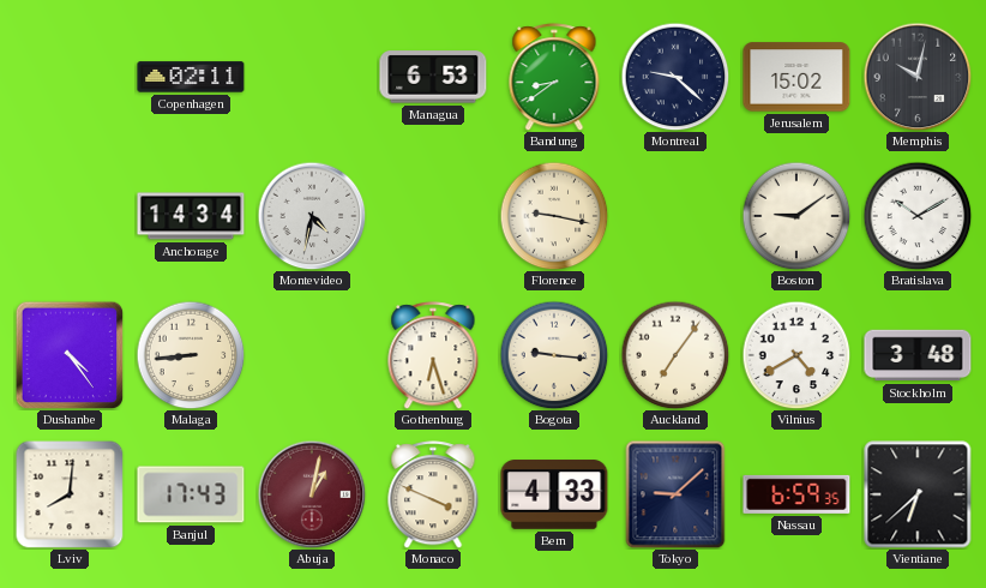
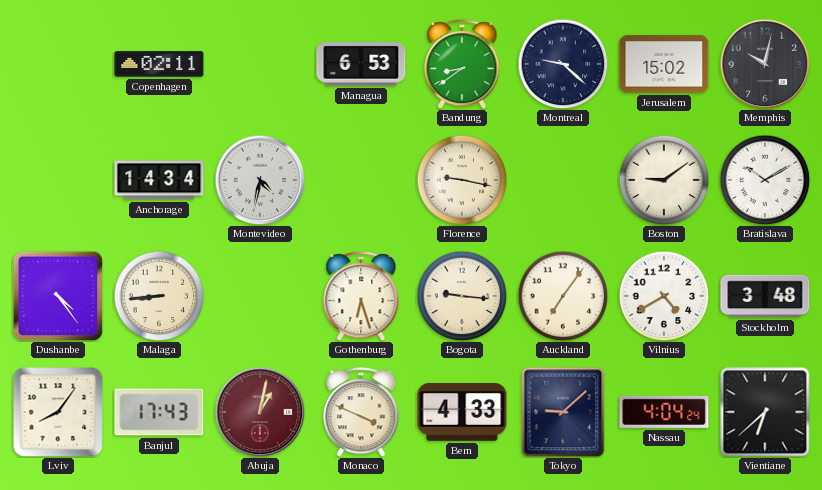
Lviv: 8:01 -> 8:06 (58, 412)
Nassau: 6:59 -> 4:04 (664, 412)
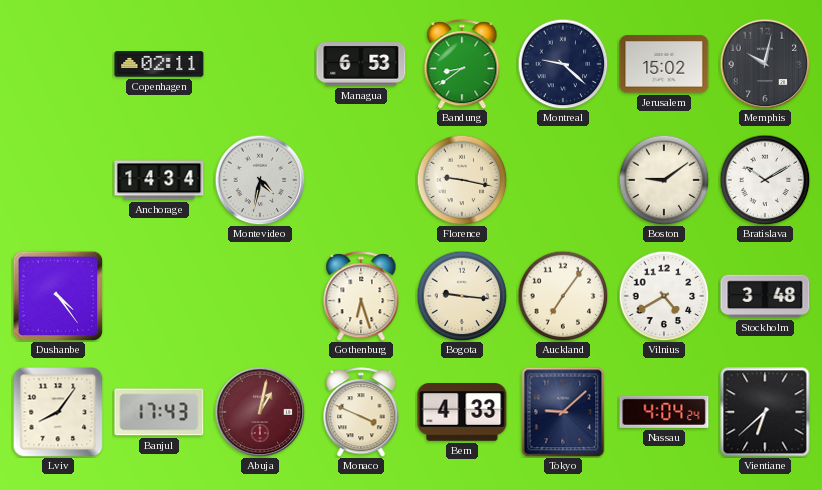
Malaga: 8:44 -> none (159, 296)
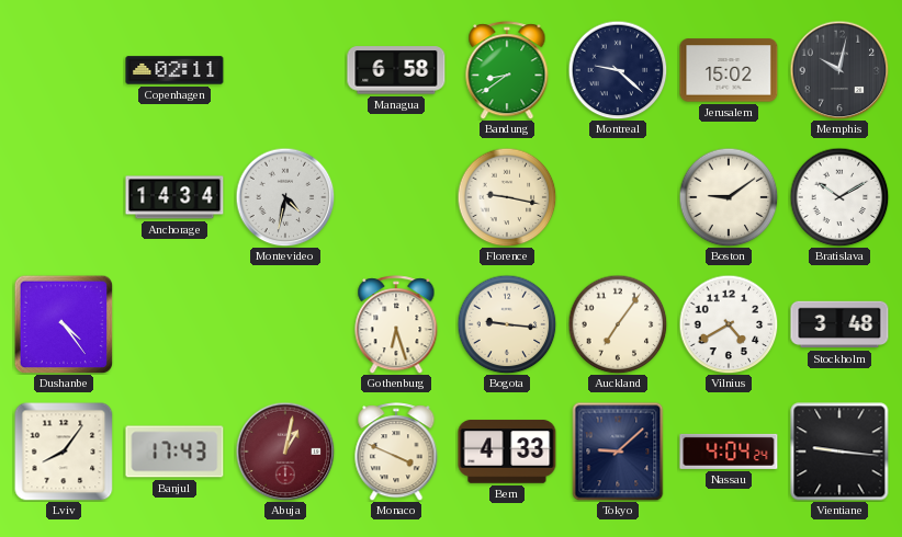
Managua: 6:53 -> 6:58 (396, 70)
Vientiane: 6:38 -> 9:16 (839, 452)
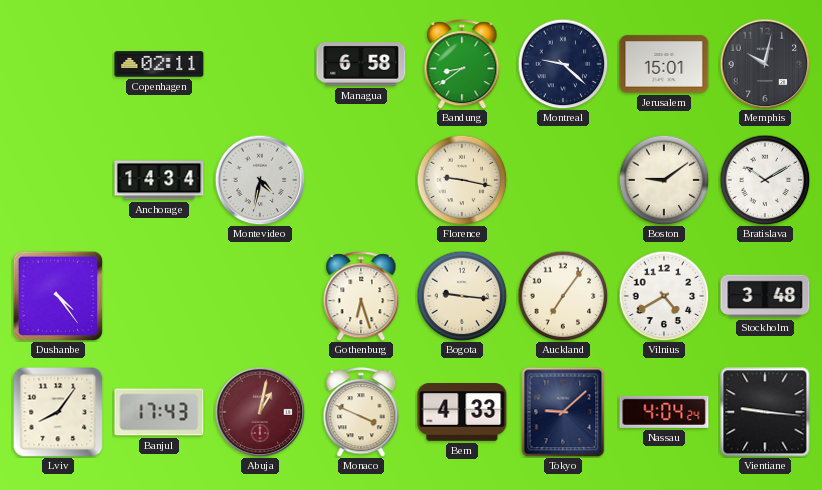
Jerusalem: 15:02 -> 15:01 (664, 64)
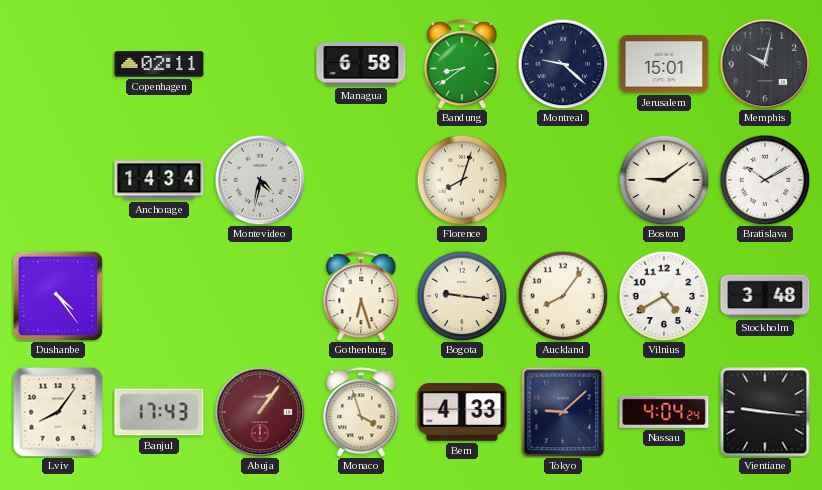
Florence: 9:17 -> 8:03 (462, 180)
Auckland: 7:06 -> 8:06 (563, 296)
Abuja: 1:02 -> 1:06 (260, 412)
Monaco: 3:49 -> 3:57 (361, 412)
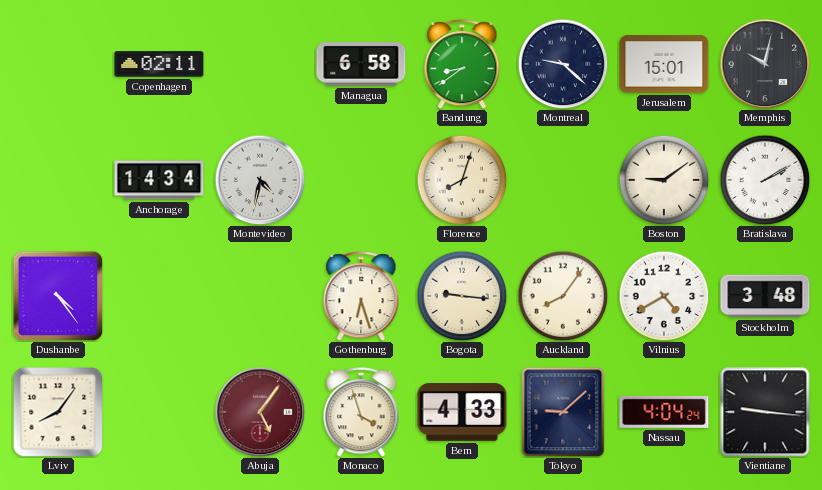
Bratislava: 10:10 -> 2:10 (765, 180)
Banjul: 17:43 -> none (159, 412)
Abuja: 1:06 -> 5:06 (260, 412)
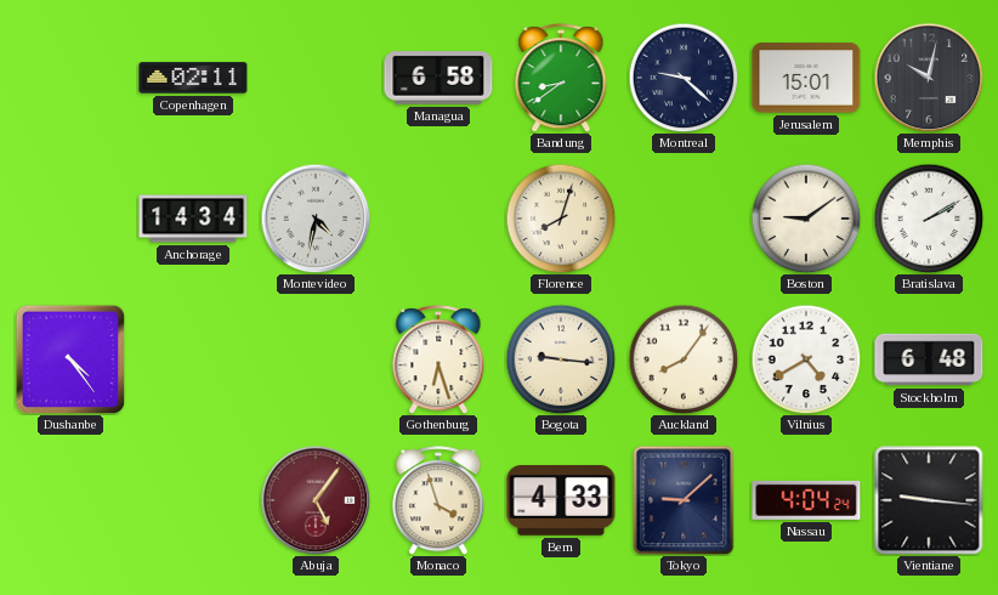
Stockholm: 3:48 -> 6:48 (929, 359)
Lviv: 8:06 -> none (58, 412)
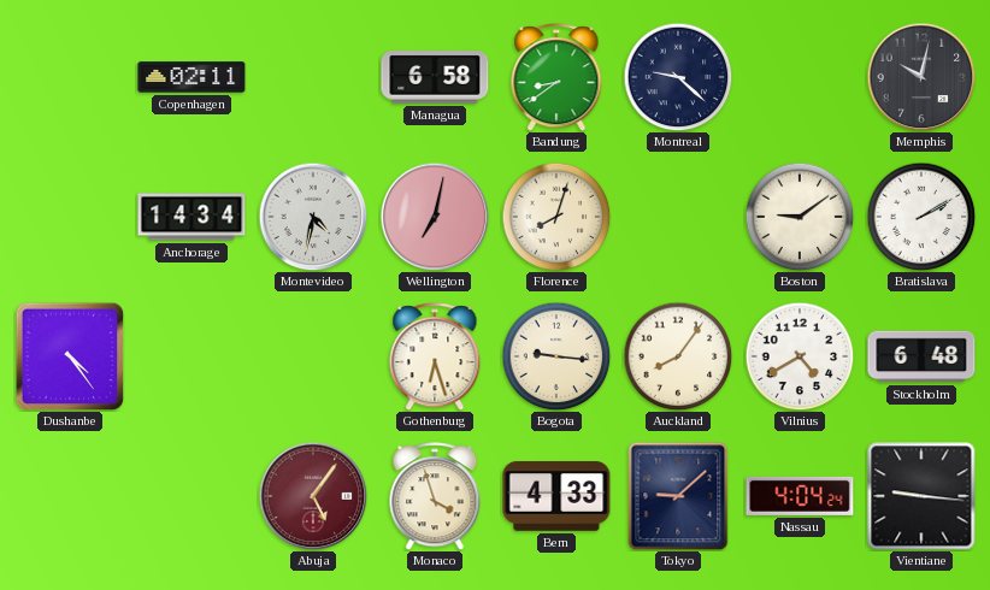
Jerusalem: 15:01 -> none (806, 78)
Wellington: none -> 7:02 (435, 217)
